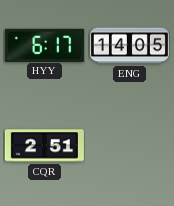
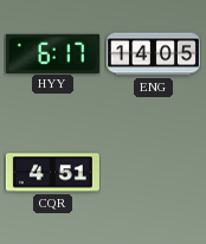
CQR: 2:51 -> 4:51 (52, 173)
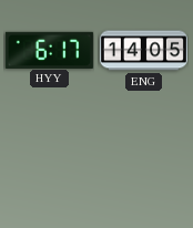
CQR: 4:51 -> none (52, 173)
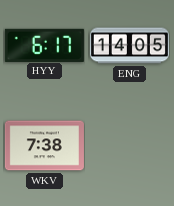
WKV: none -> 7:38 (44, 146)
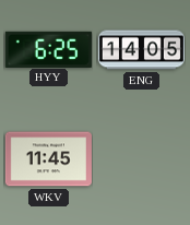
HYY: 6:17 -> 6:25 (48, 49)
WKV: 7:38 -> 11:45 (48, 159)
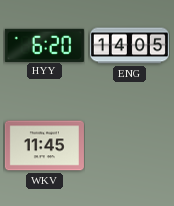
HYY: 6:25 -> 6:20 (44, 45)
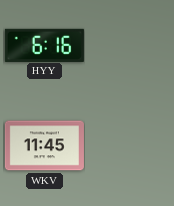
HYY: 6:20 -> 6:16 (44, 45)
ENG: 14:05 -> none (129, 46)
